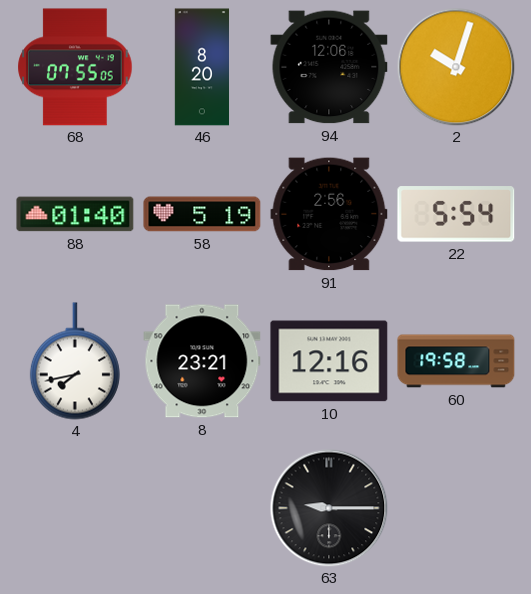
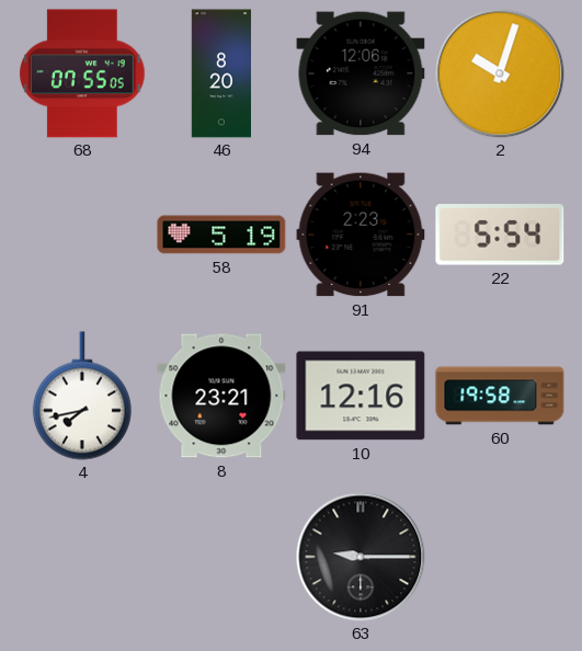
88: 01:40 -> none (75, 214)
91: 2:56 -> 2:23 (361, 235)
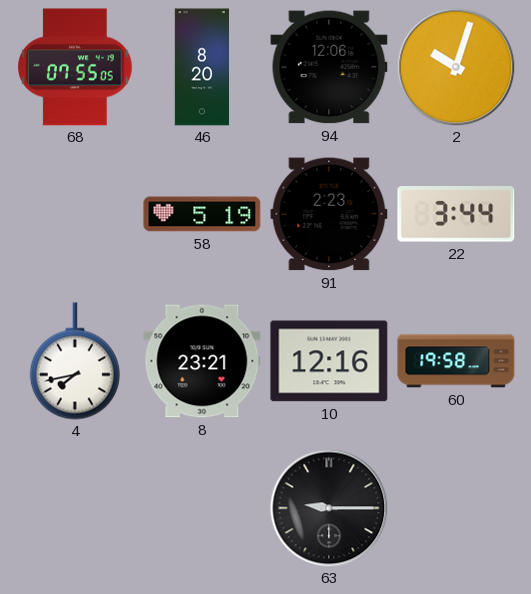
22: 5:54 -> 3:44 (456, 214)
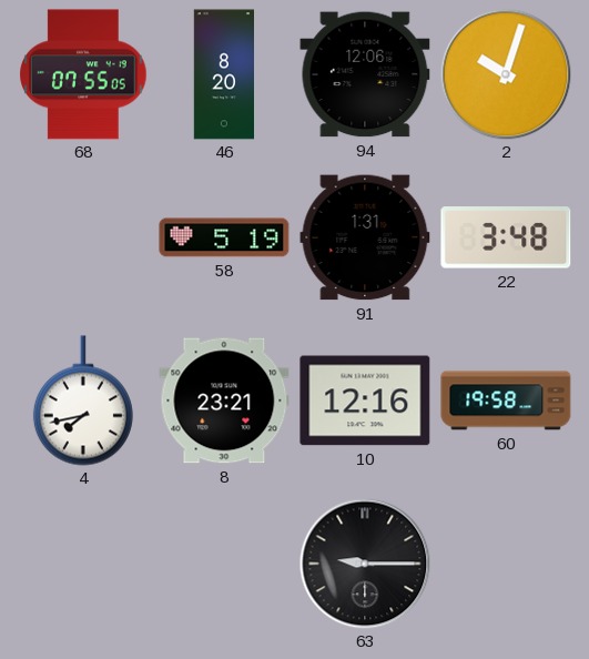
91: 2:23 -> 1:31 (365, 237)
22: 3:44 -> 3:48 (506, 237)
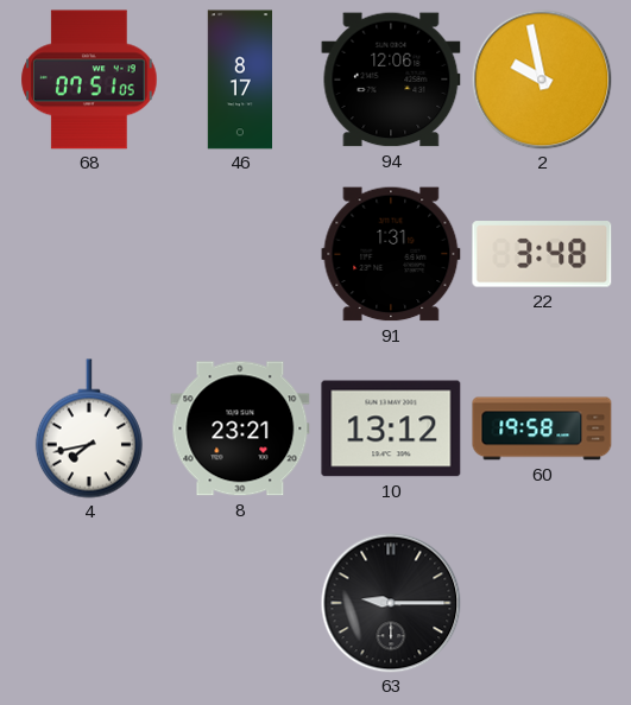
68: 07:55 -> 07:51 (89, 80)
46: 8:20 -> 8:17 (239, 80)
2: 10:03 -> 9:58 (542, 80)
58: 5:19 -> none (224, 237)
10: 12:16 -> 13:12 (391, 428)
